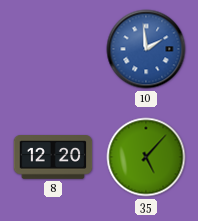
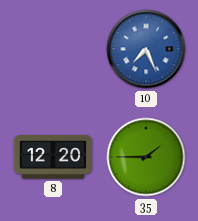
10: 1:59 -> 7:26 (146, 49)
35: 5:07 -> 1:45 (146, 157)
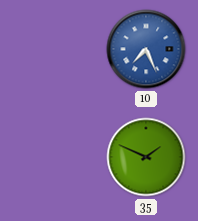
8: 12:20 -> none (53, 157)
35: 1:45 -> 1:49 (146, 157)
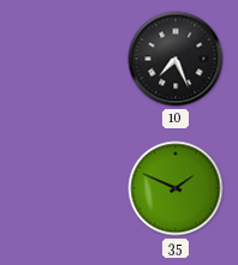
10 dial: blue -> black (175, 59)
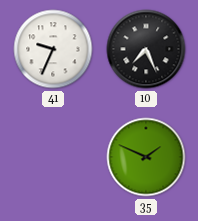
41: none -> 9:34 (53, 49)
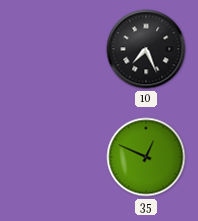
41: 9:34 -> none (53, 49)
35: 1:49 -> 12:49 (146, 157)
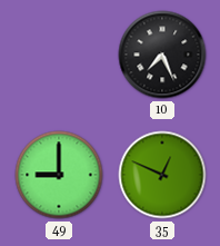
49: none -> 9:00 (59, 175)
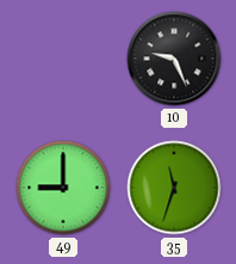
10: 7:26 -> 9:26 (174, 59)
35: 12:49 -> 11:33 (174, 188)
